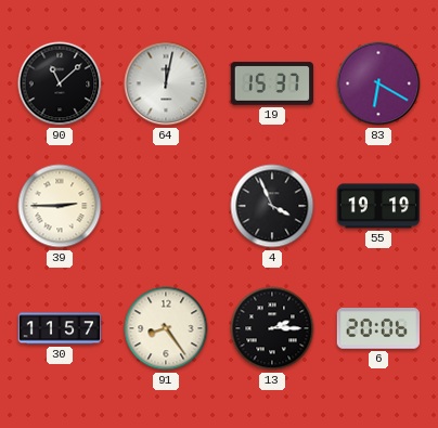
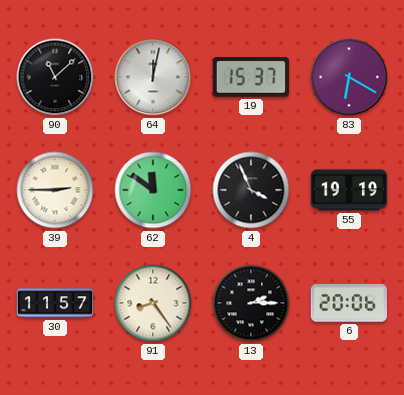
62: none -> 11:51 (153, 190)
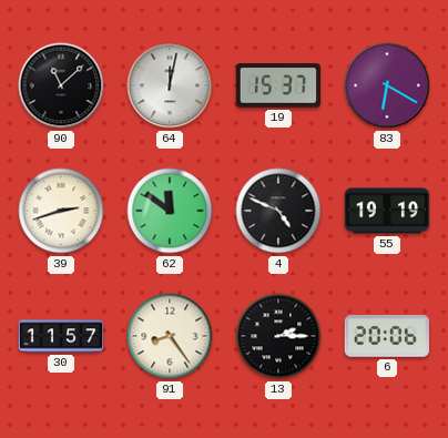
39: 2:45 -> 2:42 (61, 211)
4: 3:56 -> 4:49 (278, 211)
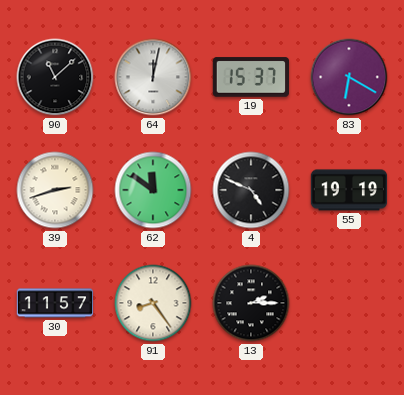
6: 20:06 -> none (387, 337)
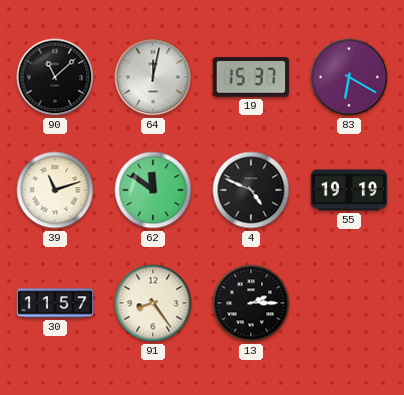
39: 2:42 -> 11:12 (55, 190)
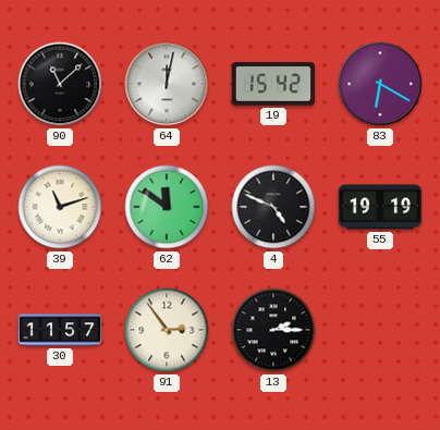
19: 15:37 -> 15:42 (272, 84)
91: 8:24 -> 2:54 (167, 330)
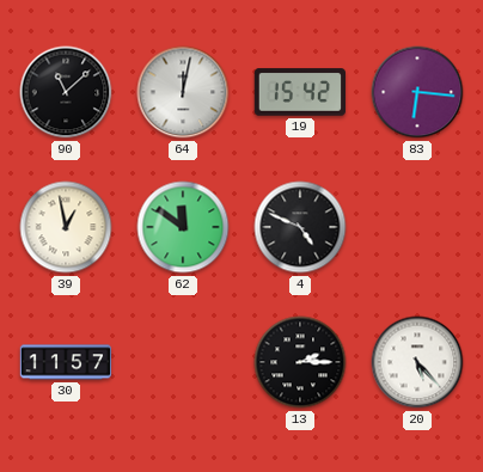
83: 6:20 -> 6:16 (417, 92)
39: 11:12 -> 12:58 (66, 227)
55: 19:19 -> none (380, 207)
91: 2:54 -> none (167, 330)
20: none -> 5:23 (417, 362)
